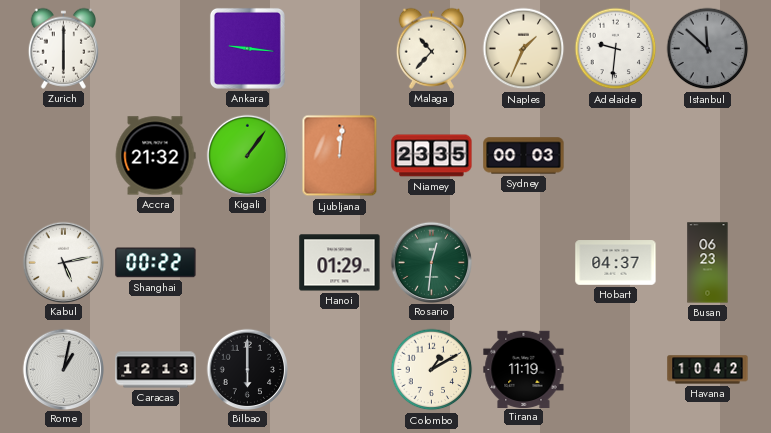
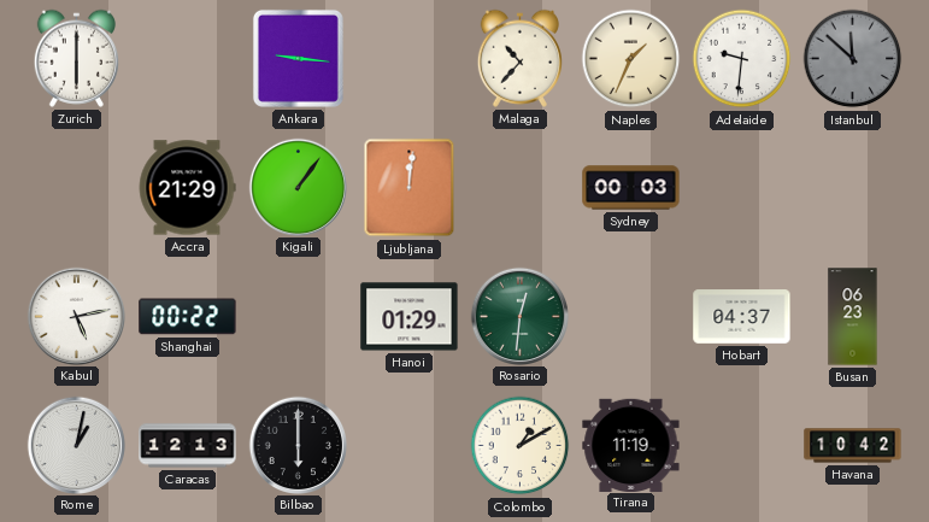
Accra: 21:32 -> 21:29 (187, 188)
Niamey: 23:35 -> none (432, 156)
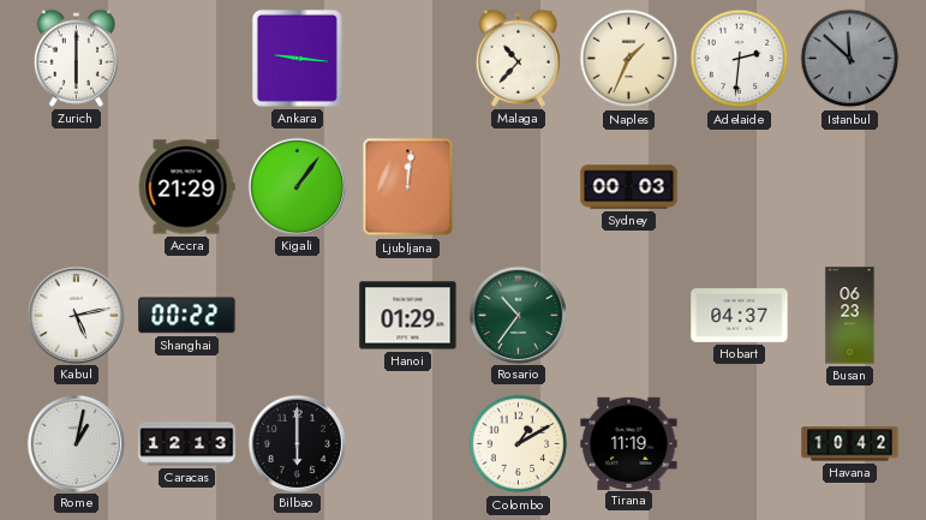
Adelaide: 9:31 -> 2:31 (740, 59)
Rosario: 12:31 -> 10:36 (518, 315)
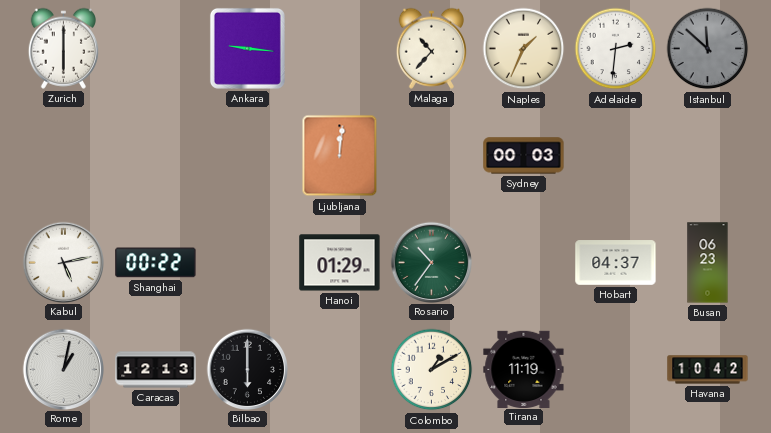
Accra: 21:29 -> none (186, 187)
Kigali: 1:06 -> none (297, 186)
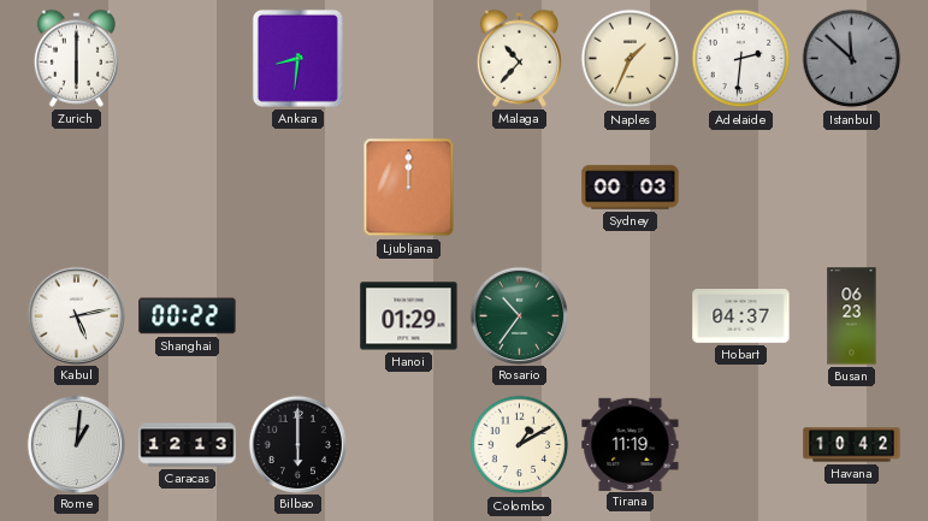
Ankara: 9:16 -> 8:31 (297, 58)
Ljubljana: 12:01 -> 12:00 (409, 188)
Rome: 1:02 -> 1:01 (76, 444)
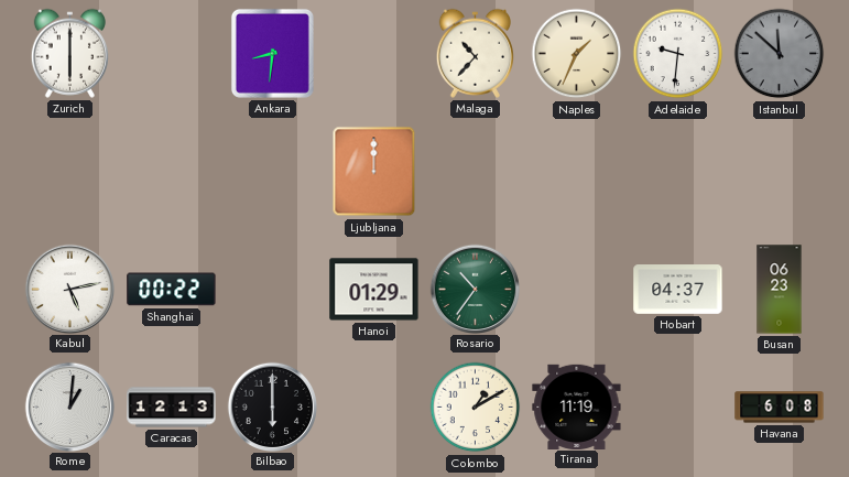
Adelaide: 2:31 -> 9:31 (678, 54)
Sydney: 00:03 -> none (631, 188)
Havana: 10:42 -> 6:08 (780, 408)
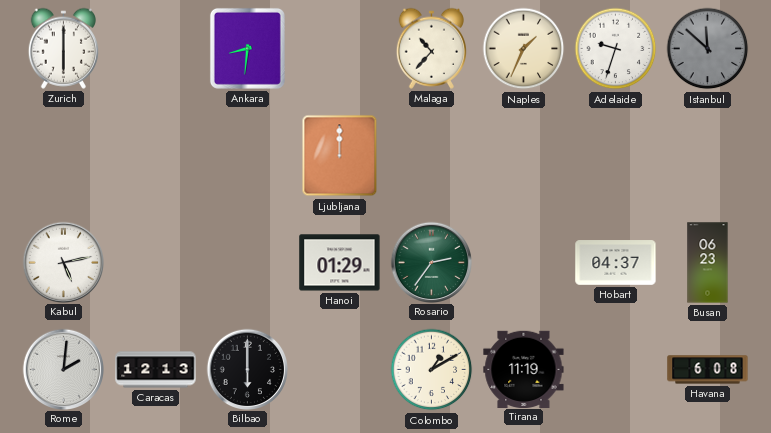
Adelaide: 9:31 -> 9:33 (616, 49)
Shanghai: 00:22 -> none (172, 290)
Rosario: 10:36 -> 2:36 (431, 262)
Rome: 1:01 -> 2:01 (63, 369)
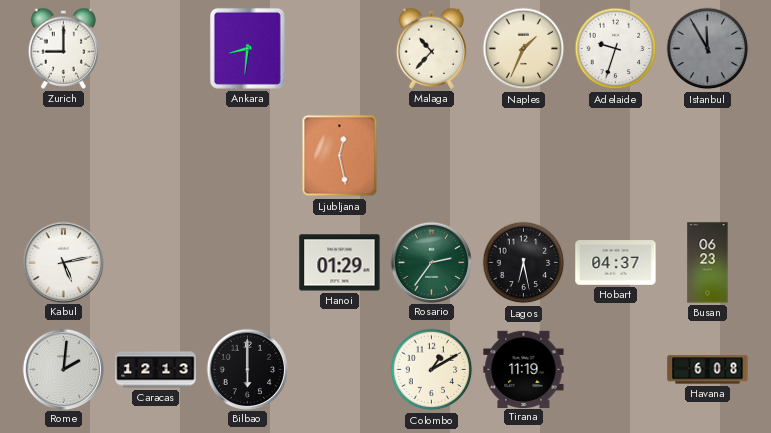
Zurich: 6:00 -> 9:00 (63, 48)
Istanbul: 11:52 -> 11:55 (708, 49)
Ljubljana: 12:00 -> 12:28 (340, 156)
Lagos: none -> 6:28 (524, 263)
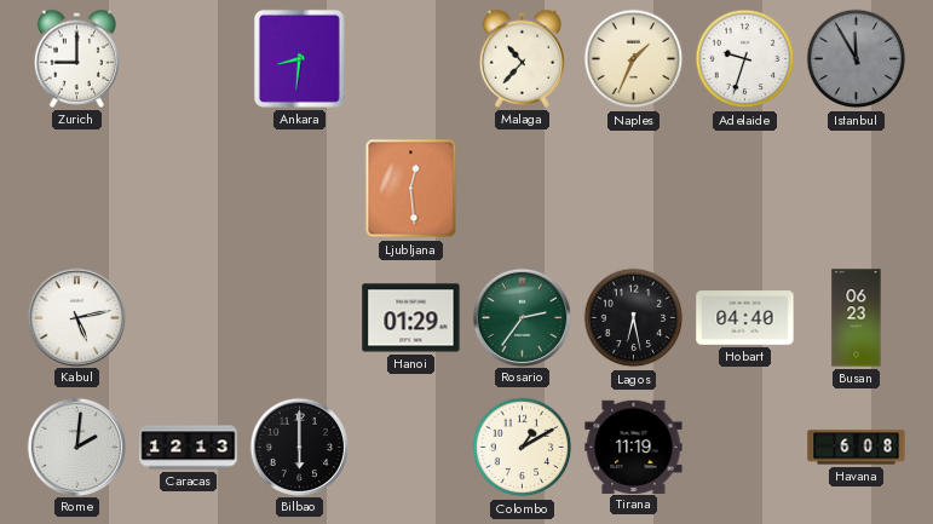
Ljubljana: 12:28 -> 12:29 (411, 189)
Hobart: 04:37 -> 04:40 (745, 318)
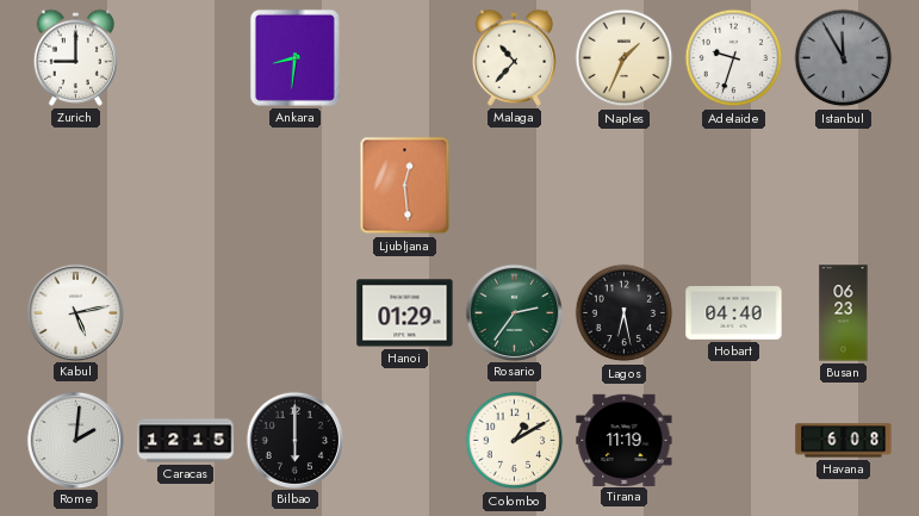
Caracas: 12:13 -> 12:15 (186, 441)
